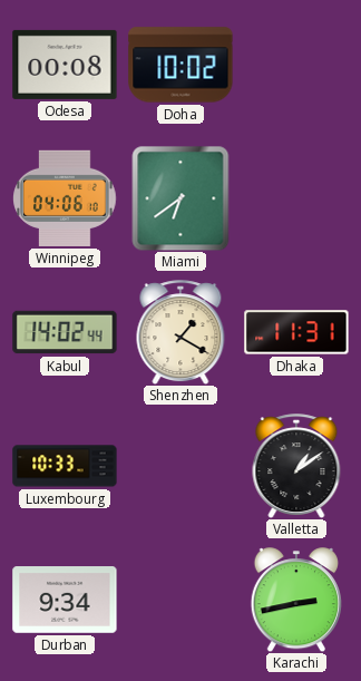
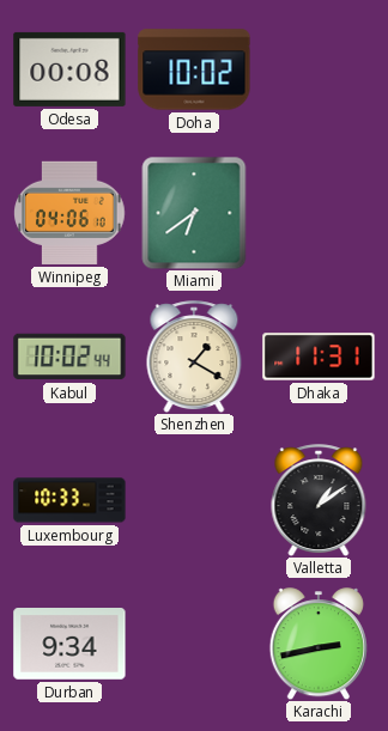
Kabul: 14:02 -> 10:02 (69, 357)
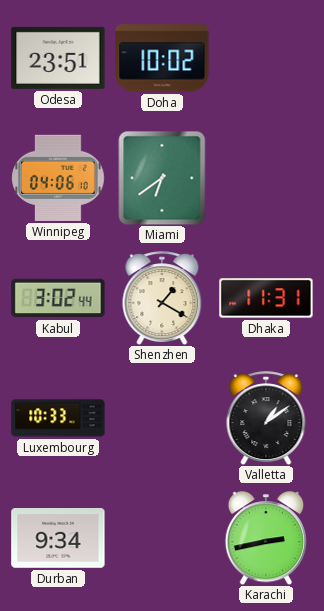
Odesa: 00:08 -> 23:51 (58, 58)
Kabul: 10:02 -> 3:02 (58, 298)
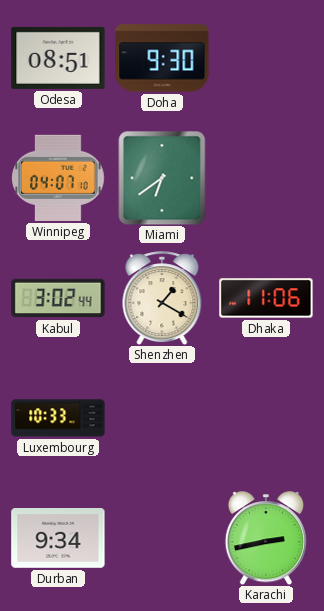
Odesa: 23:51 -> 08:51 (58, 58)
Doha: 10:02 -> 9:30 (162, 58)
Winnipeg: 04:06 -> 04:07 (58, 178)
Dhaka: 11:31 -> 11:06 (266, 298)
Valletta: 1:09 -> none (266, 418)
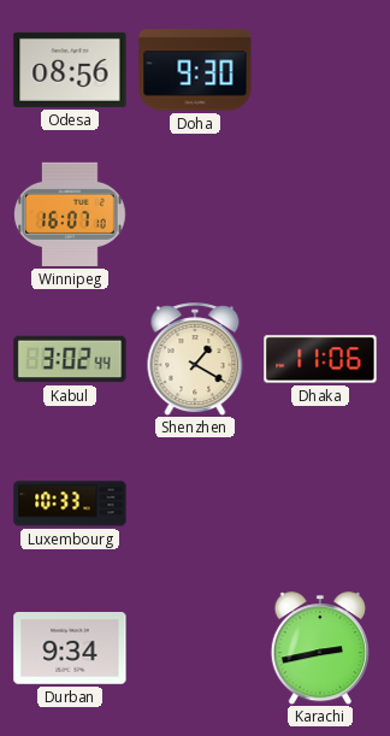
Odesa: 08:51 -> 08:56 (70, 70)
Winnipeg: 04:07 -> 16:07 (70, 214)
Miami: 6:39 -> none (162, 178)
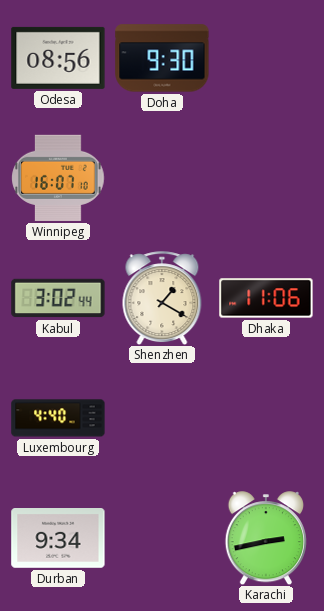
Luxembourg: 10:33 -> 4:40 (58, 418)
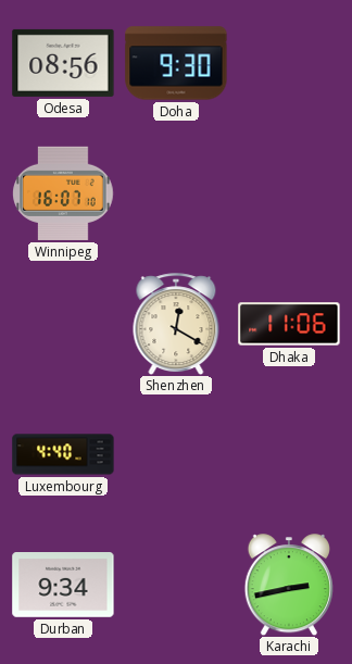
Kabul: 3:02 -> none (58, 298)
Shenzhen: 1:20 -> 12:20 (176, 324)
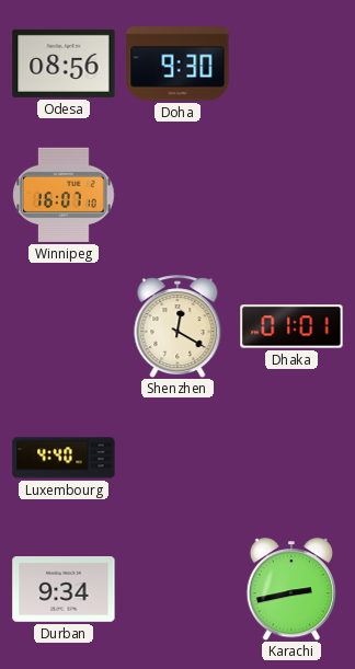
Dhaka: 11:06 -> 01:01 (291, 326)
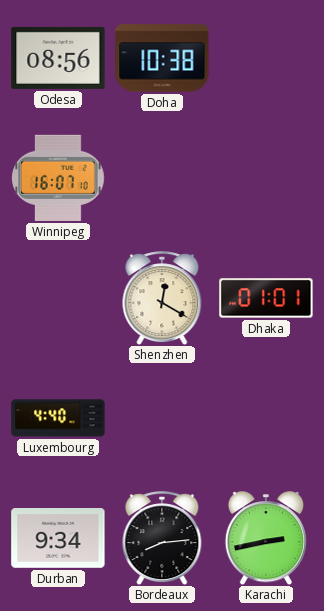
Doha: 9:30 -> 10:38 (162, 58)
Bordeaux: none -> 8:14 (162, 538)
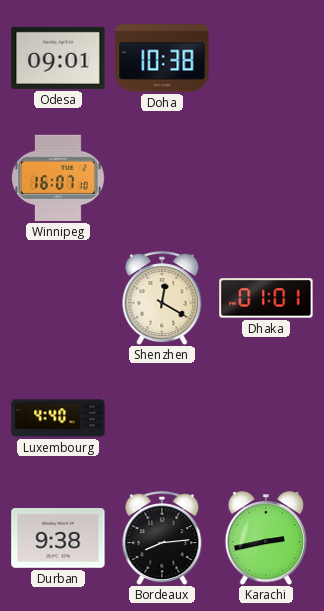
Odesa: 08:56 -> 09:01 (58, 58)
Durban: 9:34 -> 9:38 (58, 539)
